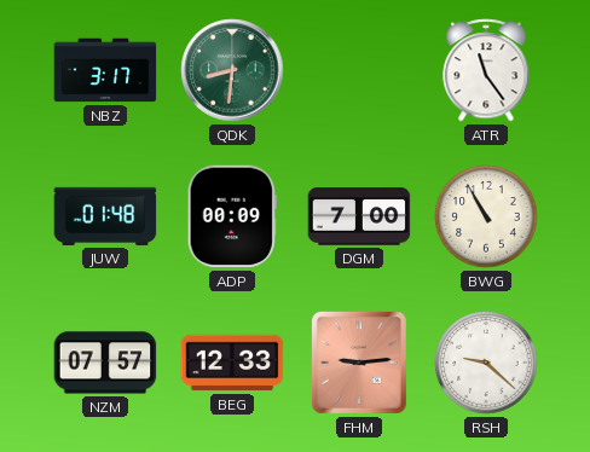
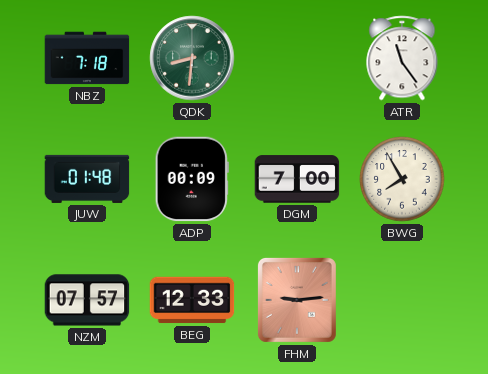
NBZ: 3:17 -> 7:18 (87, 58)
BWG: 10:55 -> 7:55 (402, 179)
RSH: 9:22 -> none (486, 363)
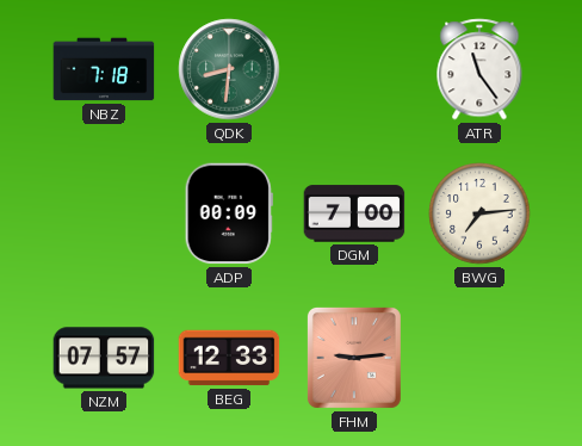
JUW: 01:48 -> none (87, 179)
BWG: 7:55 -> 7:14 (479, 213)
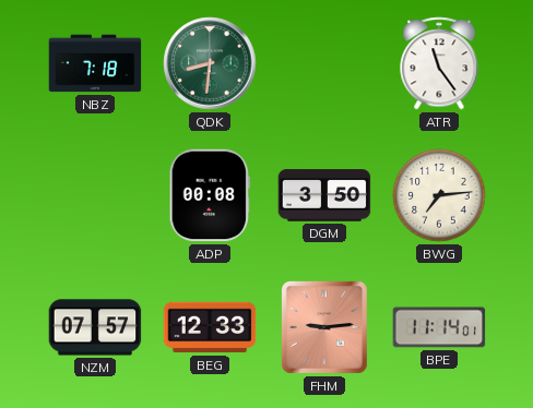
ADP: 00:09 -> 00:08 (210, 195)
DGM: 7:00 -> 3:50 (324, 195)
BPE: none -> 11:14 (439, 327)
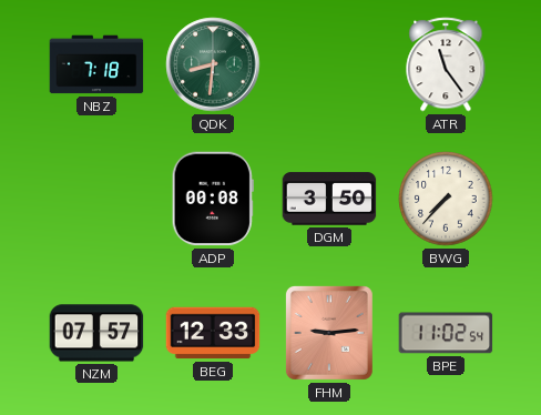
BWG: 7:14 -> 7:37 (446, 199)
BPE: 11:14 -> 11:02 (446, 333)
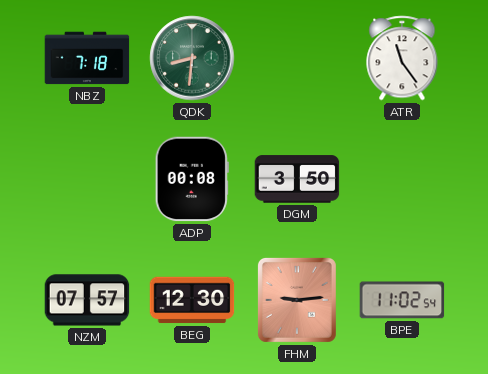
BWG: 7:37 -> none (446, 199)
BEG: 12:33 -> 12:30 (192, 300)
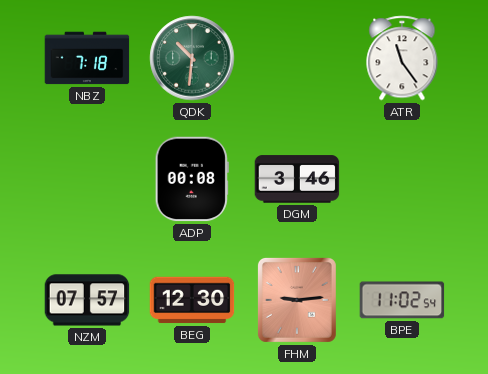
QDK: 8:31 -> 10:31 (192, 58)
DGM: 3:50 -> 3:46 (297, 179)
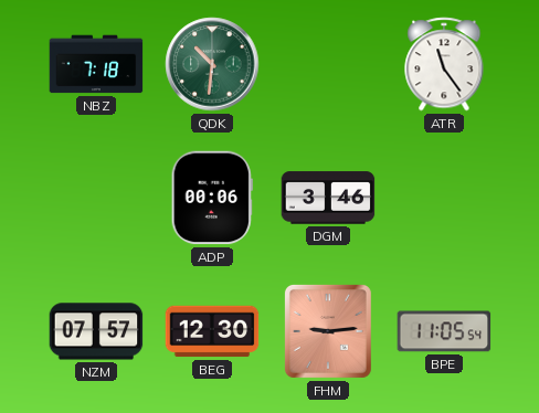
ADP: 00:08 -> 00:06 (212, 198)
BPE: 11:02 -> 11:05 (444, 331)
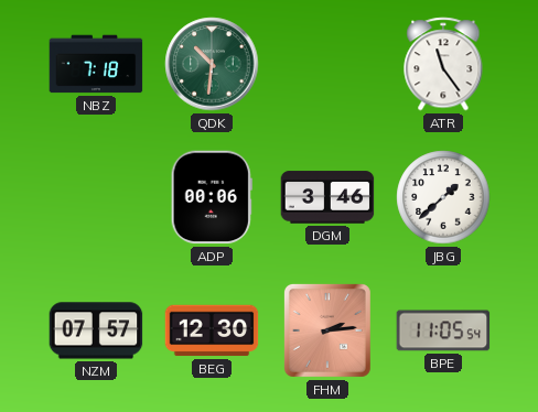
JBG: none -> 1:38 (443, 197)
FHM: 9:14 -> 2:14 (327, 330)
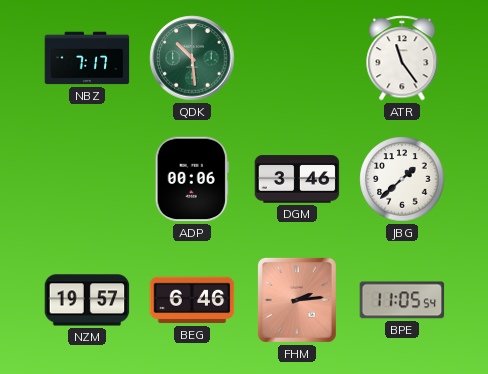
NBZ: 7:18 -> 7:17 (87, 58)
QDK: 10:31 -> 10:29 (192, 58)
NZM: 07:57 -> 19:57 (87, 300)
BEG: 12:30 -> 6:46 (192, 300)
